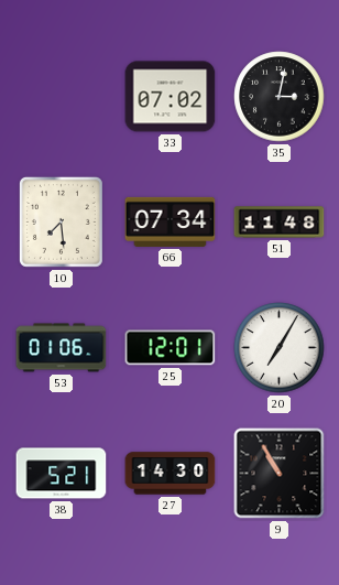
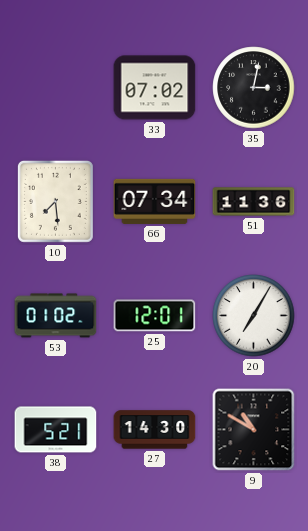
51: 11:48 -> 11:36 (254, 202)
53: 01:06 -> 01:02 (56, 316)
9: 10:55 -> 10:50 (254, 430)
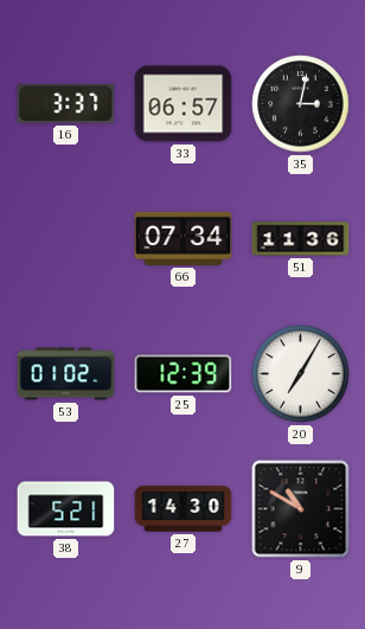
16: none -> 3:37 (66, 104)
33: 07:02 -> 06:57 (184, 104)
10: 7:29 -> none (55, 201)
25: 12:01 -> 12:39 (184, 374)
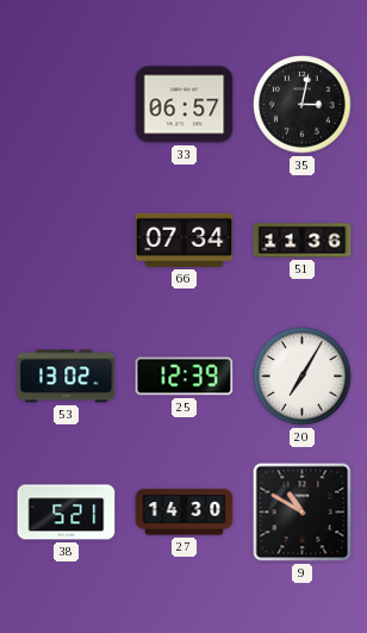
16: 3:37 -> none (66, 104)
53: 01:02 -> 13:02 (67, 377)
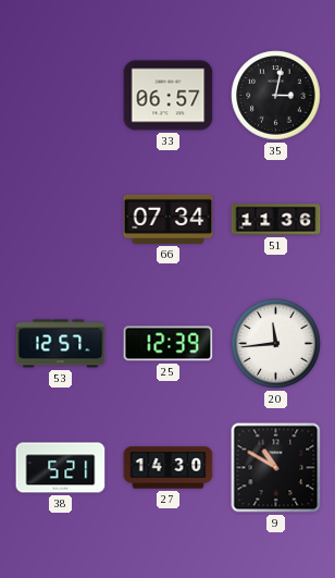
53: 13:02 -> 12:57 (61, 344)
20: 7:05 -> 11:44 (276, 344)
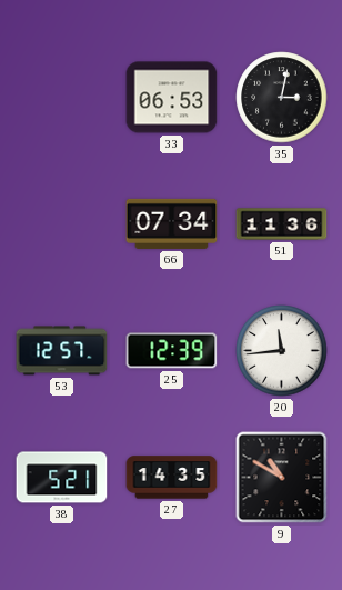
33: 06:57 -> 06:53 (172, 98)
27: 14:30 -> 14:35 (172, 478)
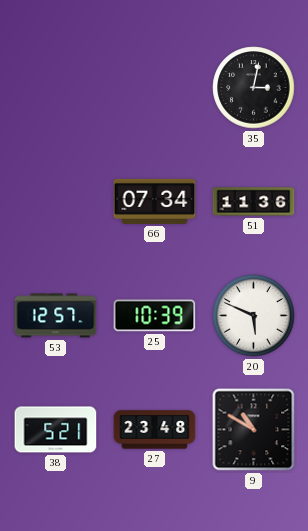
33: 06:53 -> none (172, 98)
25: 12:39 -> 10:39 (155, 316)
20: 11:44 -> 5:49 (254, 316)
27: 14:35 -> 23:48 (155, 430)
